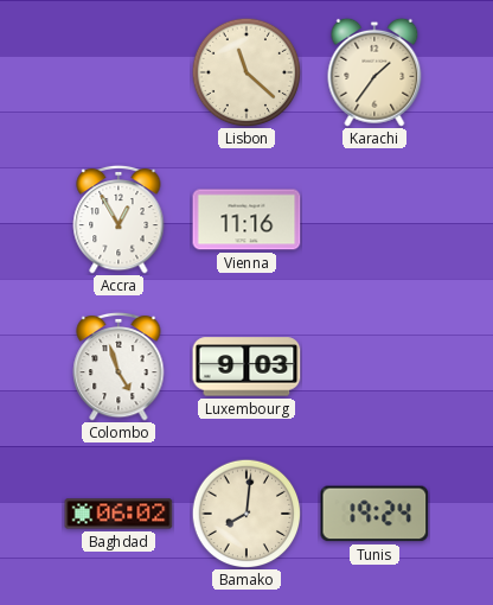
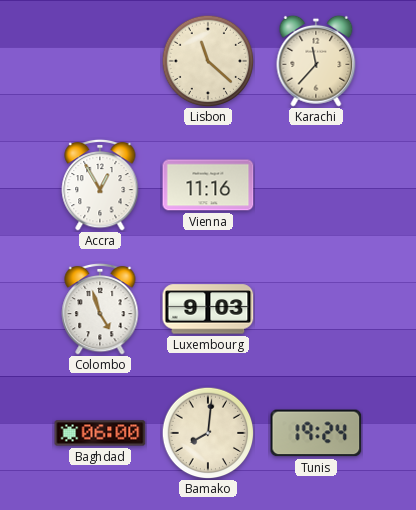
Karachi: 1:36 -> 11:37 (316, 61)
Baghdad: 06:02 -> 06:00 (100, 433)
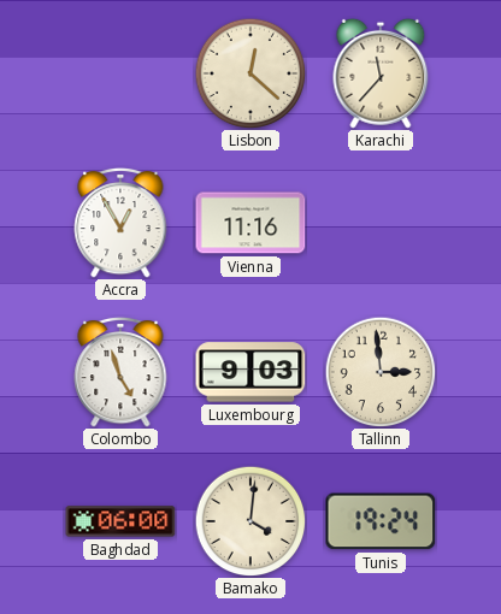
Lisbon: 11:22 -> 12:22 (250, 73)
Tallinn: none -> 2:59 (381, 372)
Bamako: 8:01 -> 4:01 (250, 521)
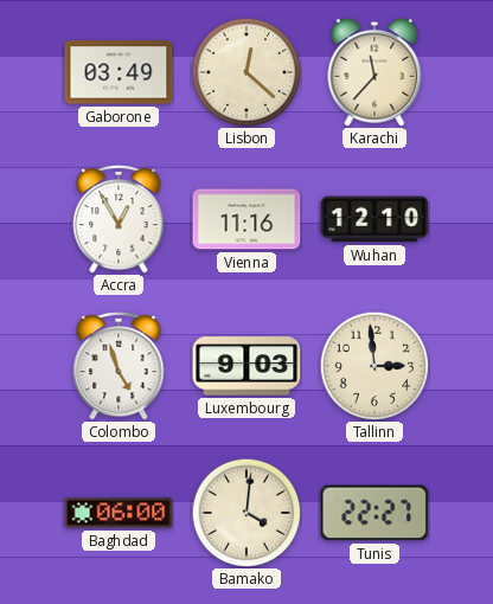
Gaborone: none -> 03:49 (119, 72)
Wuhan: none -> 12:10 (374, 219)
Tunis: 19:24 -> 22:27 (374, 513)
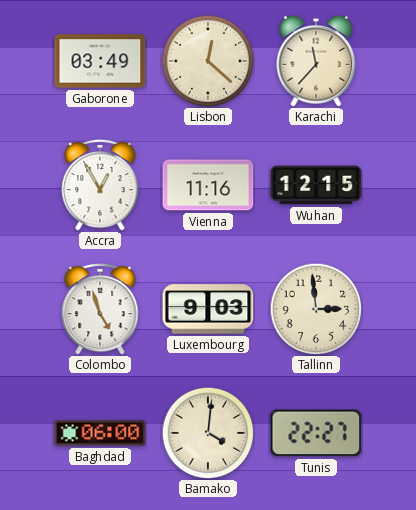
Wuhan: 12:10 -> 12:15 (316, 185)
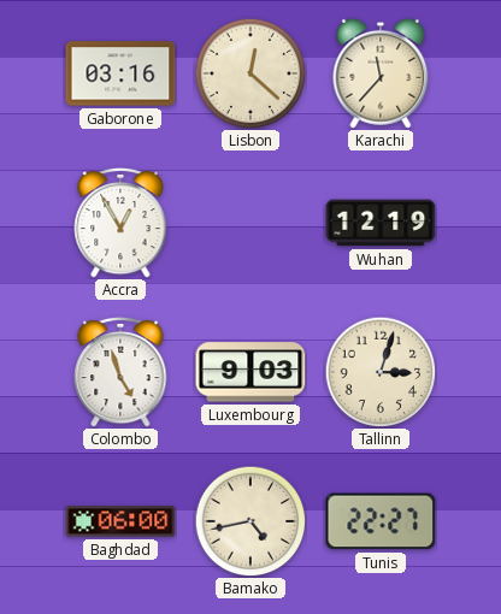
Gaborone: 03:49 -> 03:16 (120, 73)
Vienna: 11:16 -> none (208, 185)
Wuhan: 12:15 -> 12:19 (381, 223)
Tallinn: 2:59 -> 3:03 (381, 372)
Bamako: 4:01 -> 4:43 (250, 521)
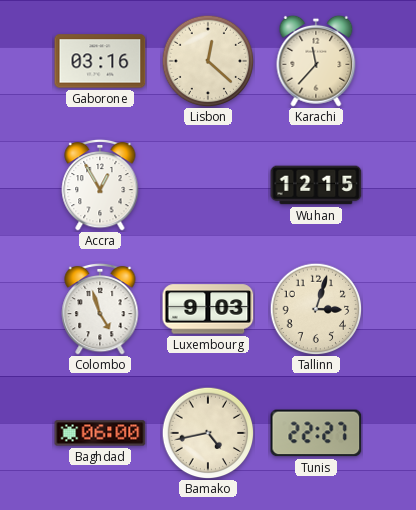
Wuhan: 12:19 -> 12:15 (316, 185)
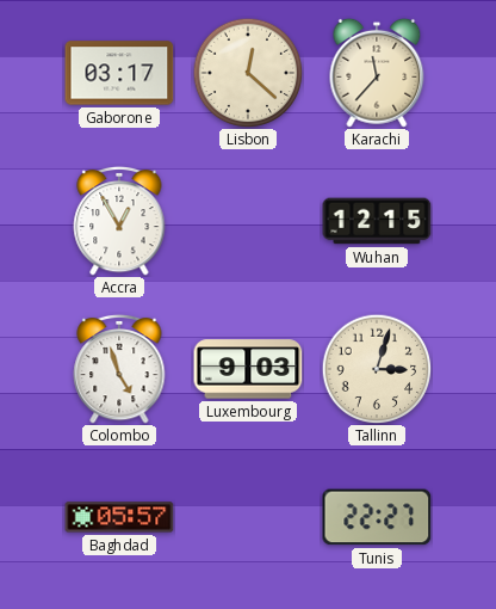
Gaborone: 03:16 -> 03:17 (119, 73)
Baghdad: 06:00 -> 05:57 (119, 517)
Bamako: 4:43 -> none (208, 433)
